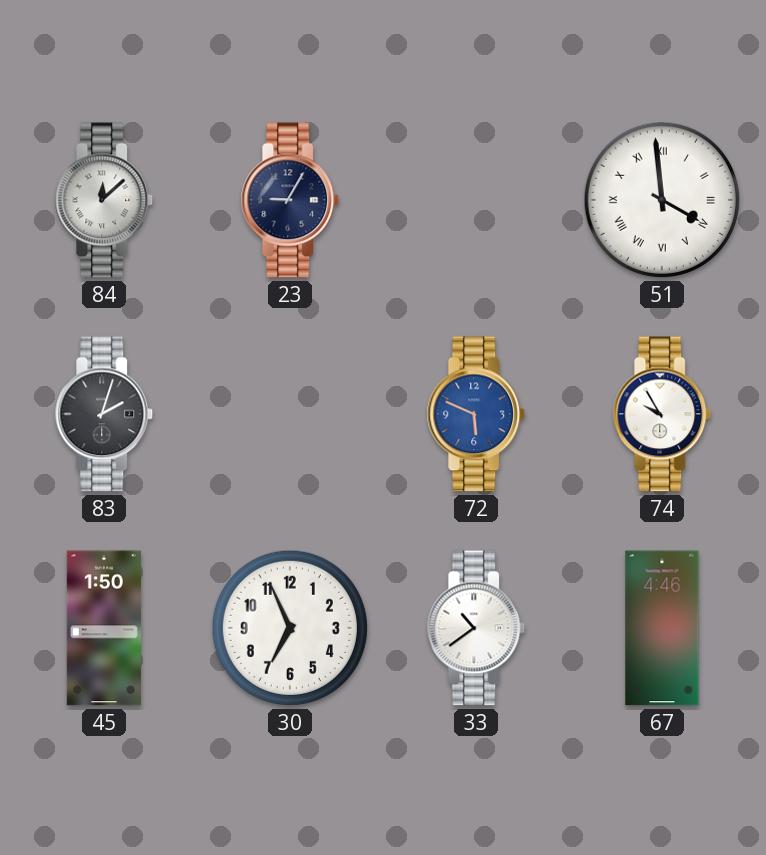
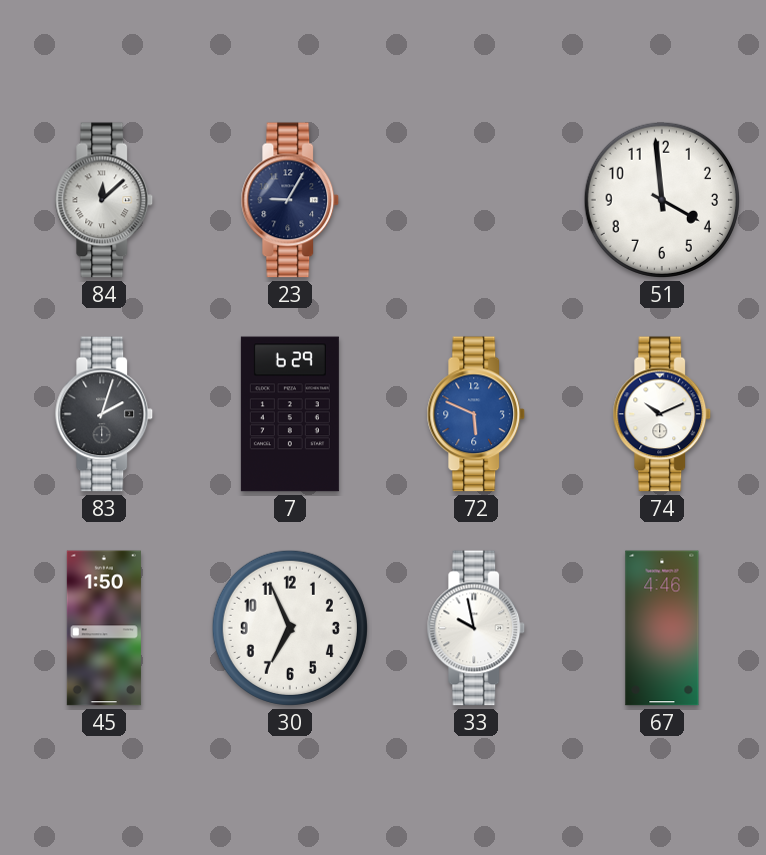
51 numerals: Roman -> Arabic (662, 200)
7: none -> 6:29 (290, 414)
74: 9:55 -> 10:11 (662, 414)
33: 10:39 -> 9:58 (476, 628)
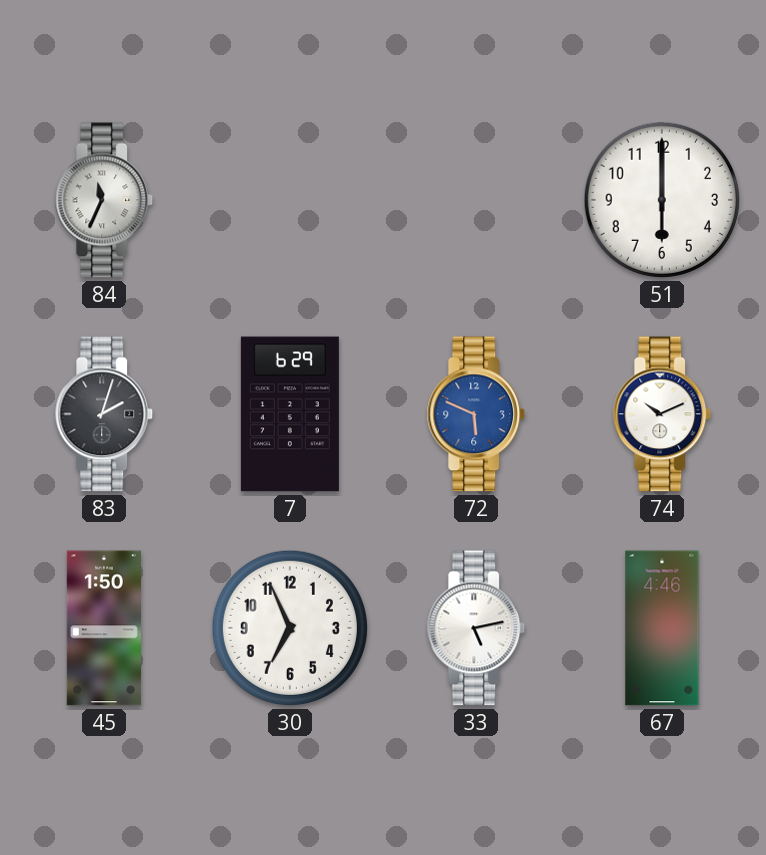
84: 12:08 -> 11:34 (104, 200)
23: 9:05 -> none (290, 200)
51: 3:59 -> 6:00 (662, 200)
33: 9:58 -> 5:13 (476, 628)
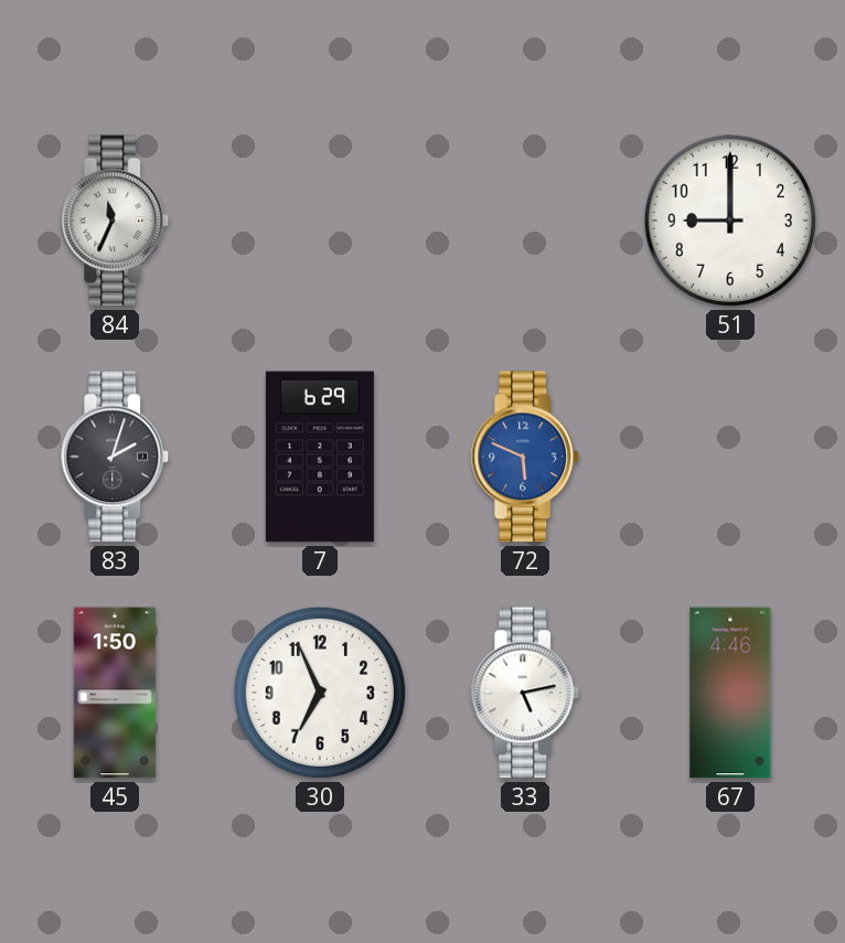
51: 6:00 -> 9:00 (730, 221)
74: 10:11 -> none (662, 414)
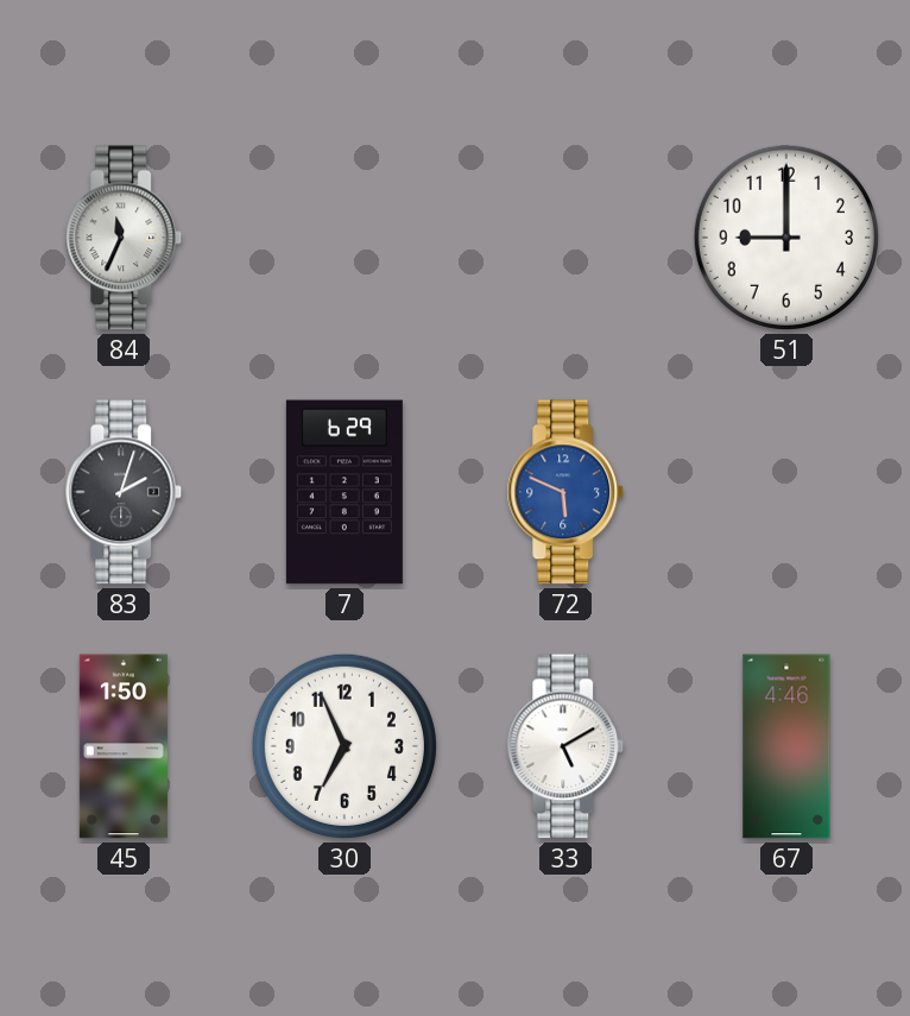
33: 5:13 -> 5:10 (565, 746)
